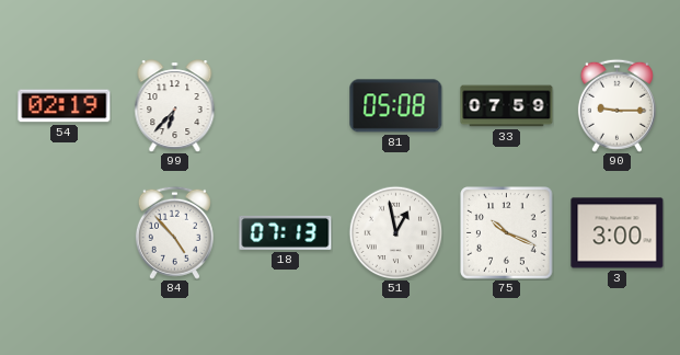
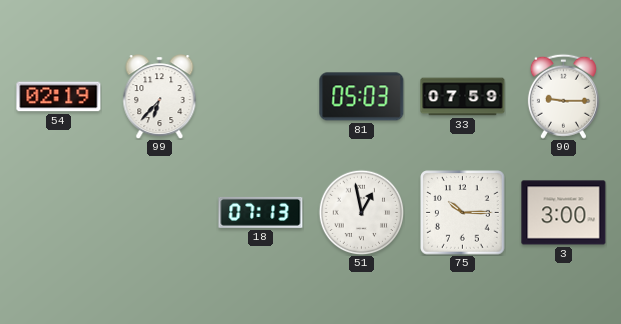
81: 05:08 -> 05:03 (362, 97)
84: 4:53 -> none (174, 232)
75: 10:19 -> 10:15 (463, 213)
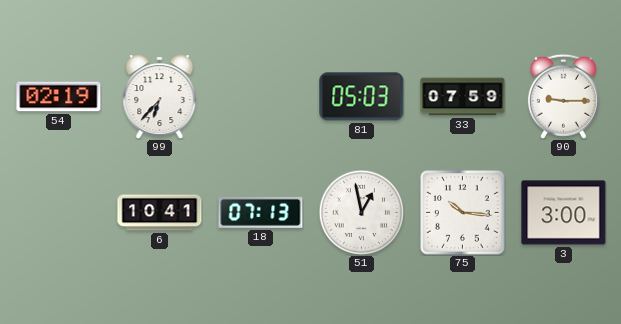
6: none -> 10:41 (160, 213)
75: 10:15 -> 10:16 (463, 213)
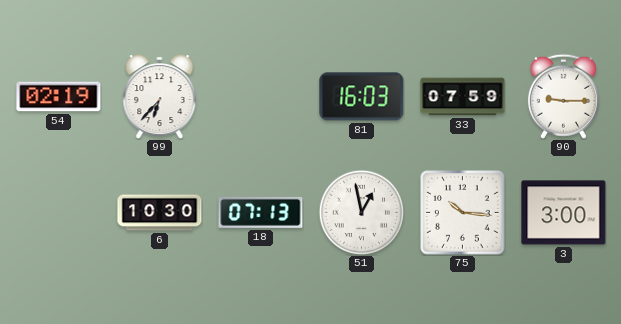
81: 05:03 -> 16:03 (362, 97)
6: 10:41 -> 10:30 (160, 213)
